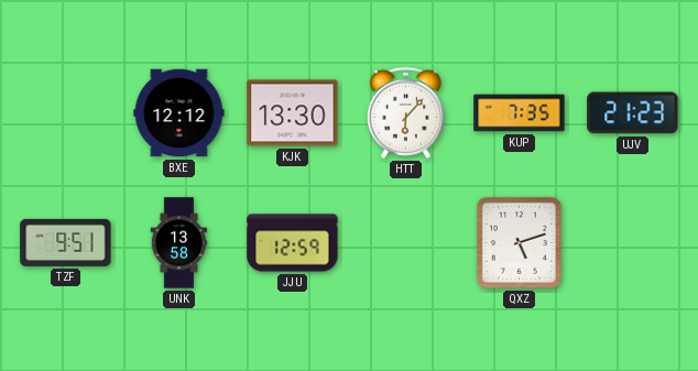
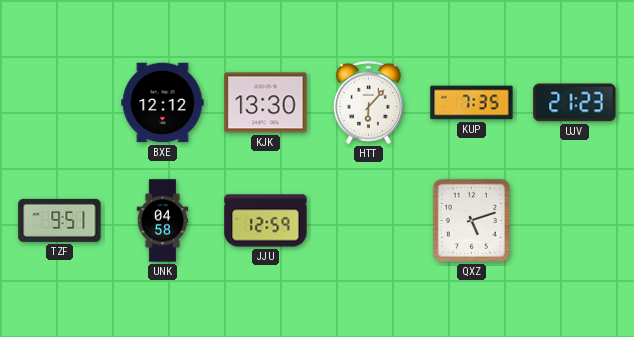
UNK: 13:58 -> 04:58 (163, 221)
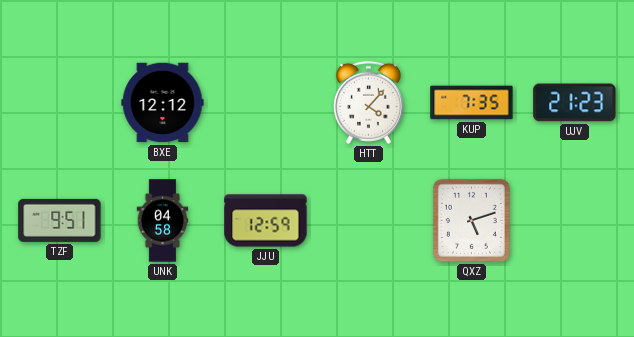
KJK: 13:30 -> none (266, 103)
HTT: 6:07 -> 4:07 (368, 102)
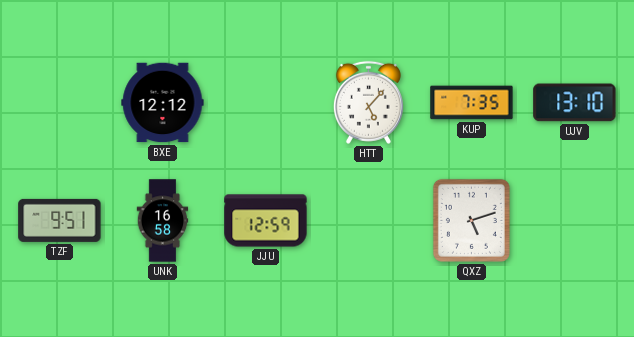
HTT: 4:07 -> 5:07 (368, 102)
UJV: 21:23 -> 13:10 (575, 103)
UNK: 04:58 -> 16:58 (163, 221)
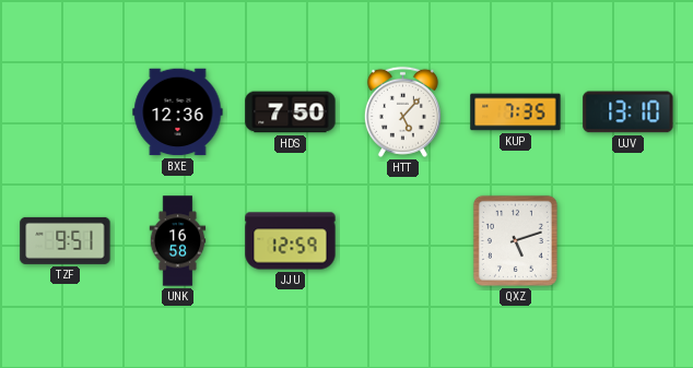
BXE: 12:12 -> 12:36 (178, 112)
HDS: none -> 7:50 (291, 112)
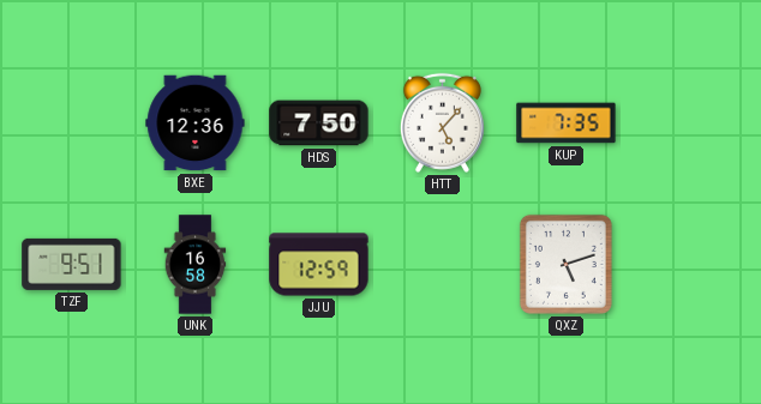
UJV: 13:10 -> none (629, 112)
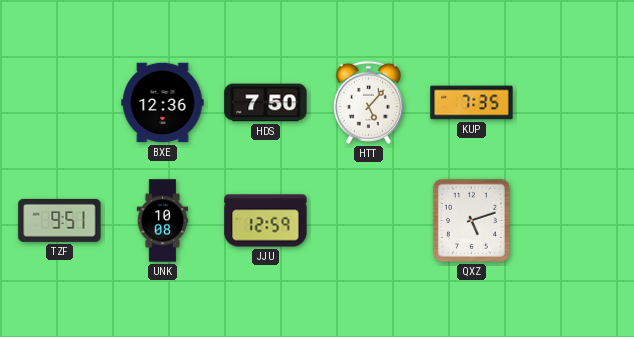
UNK: 16:58 -> 10:08 (163, 221)
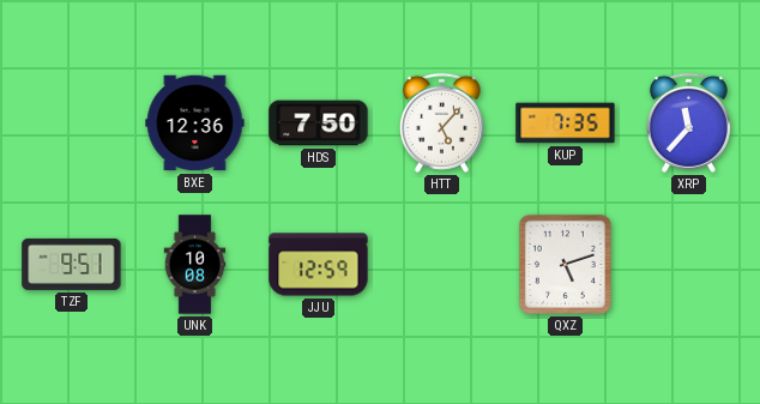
XRP: none -> 11:37 (688, 122)
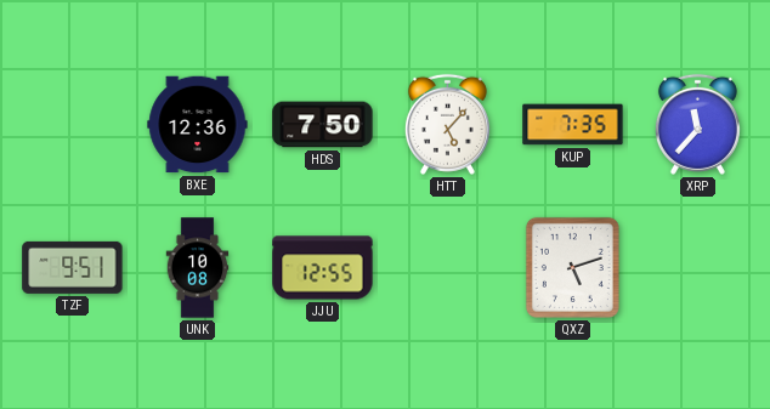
JJU: 12:59 -> 12:55 (323, 268)
